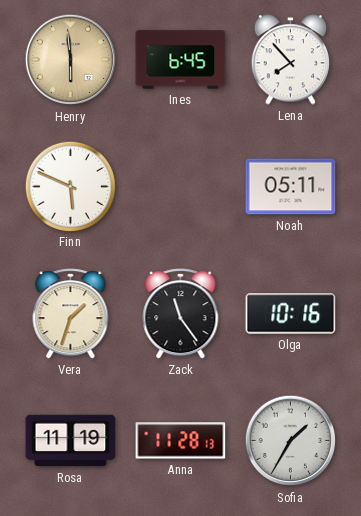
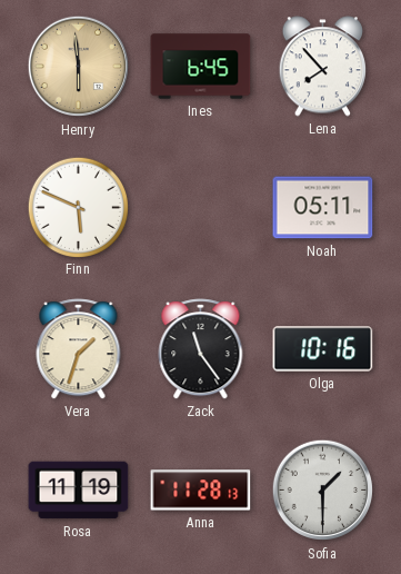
Sofia: 1:35 -> 1:30 (323, 491)
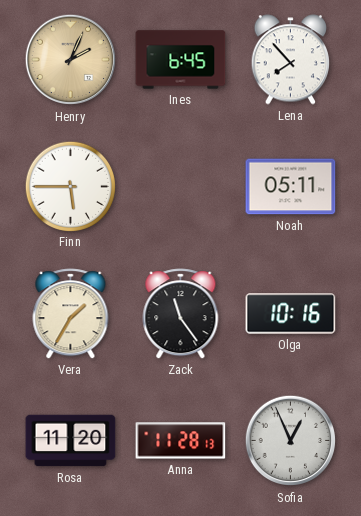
Henry: 5:59 -> 2:04 (71, 60)
Finn: 5:49 -> 5:45 (70, 186)
Vera: 1:33 -> 1:35 (71, 314)
Rosa: 11:19 -> 11:20 (71, 441)
Sofia: 1:30 -> 12:56 (291, 441)
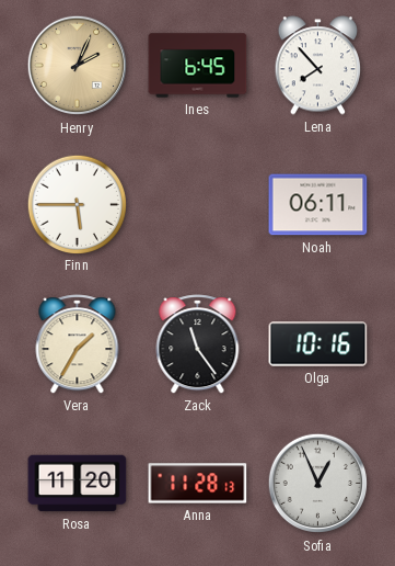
Noah: 05:11 -> 06:11 (318, 205)
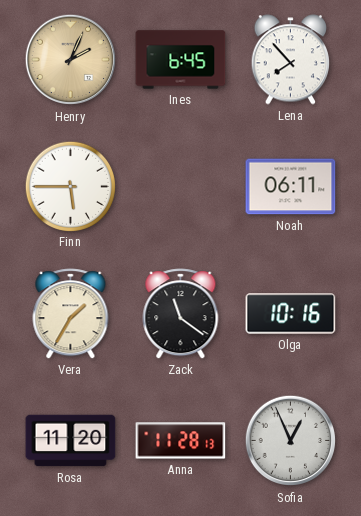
Zack: 11:24 -> 11:21 (181, 314)
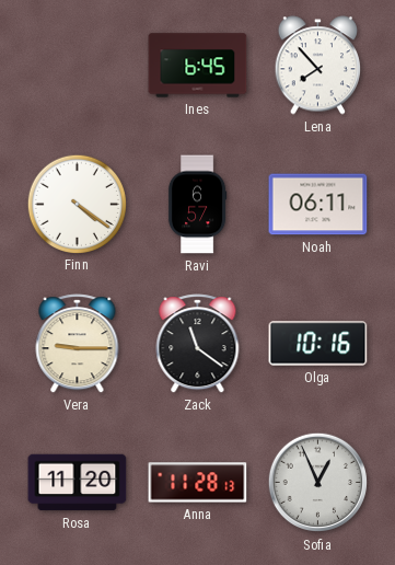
Henry: 2:04 -> none (71, 60)
Finn: 5:45 -> 4:21 (77, 204)
Ravi: none -> 6:57 (197, 205)
Vera: 1:35 -> 9:15 (78, 344)
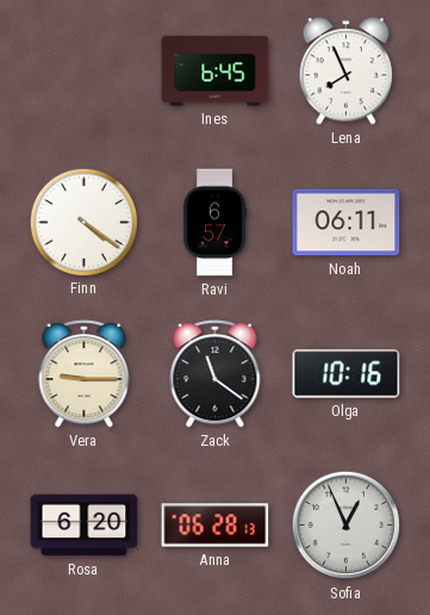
Lena: 7:53 -> 7:56 (345, 72)
Rosa: 11:20 -> 6:20 (85, 526)
Anna: 11:28 -> 06:28 (216, 526)
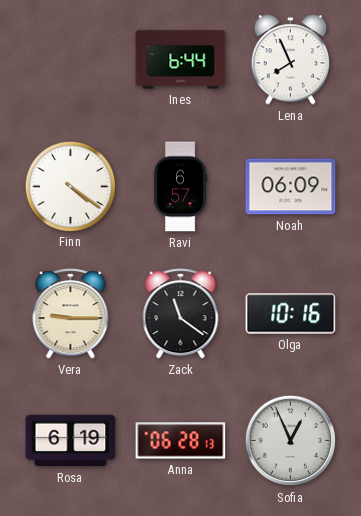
Ines: 6:45 -> 6:44 (181, 60)
Noah: 06:11 -> 06:09 (291, 187)
Rosa: 6:20 -> 6:19 (71, 441)
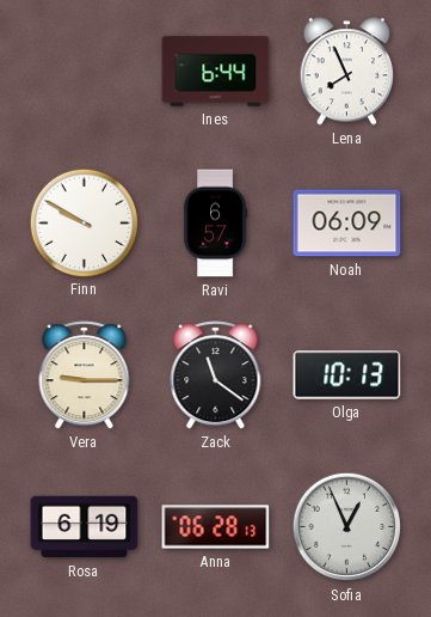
Finn: 4:21 -> 9:50 (84, 222)
Olga: 10:16 -> 10:13 (347, 375)
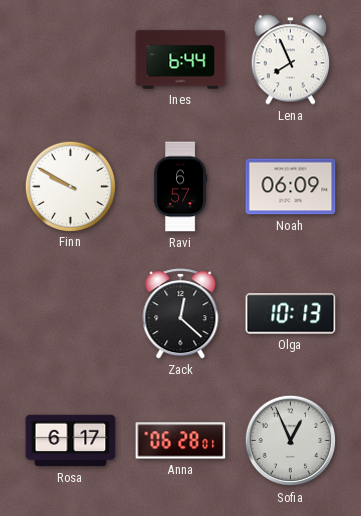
Vera: 9:15 -> none (85, 375)
Zack: 11:21 -> 12:22 (181, 314)
Rosa: 6:19 -> 6:17 (71, 441)
Anna: 06:28:13 -> 06:28:01 (181, 441)
